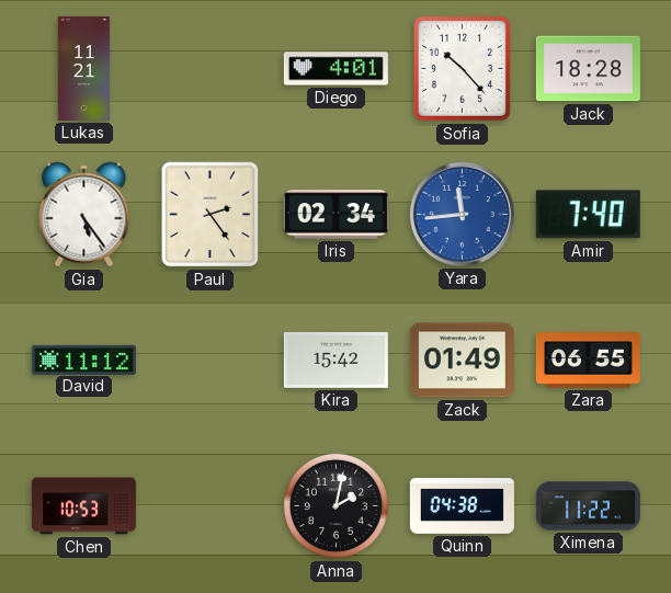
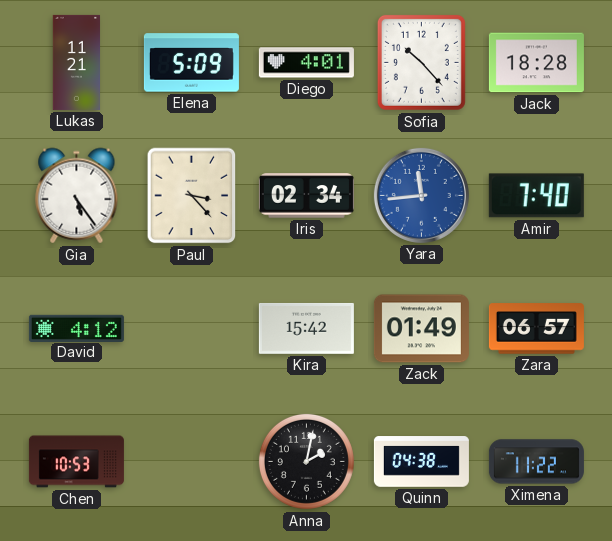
Elena: none -> 5:09 (191, 63)
Paul: 2:24 -> 3:23 (192, 196)
David: 11:12 -> 4:12 (76, 328)
Zara: 06:55 -> 06:57 (536, 329)
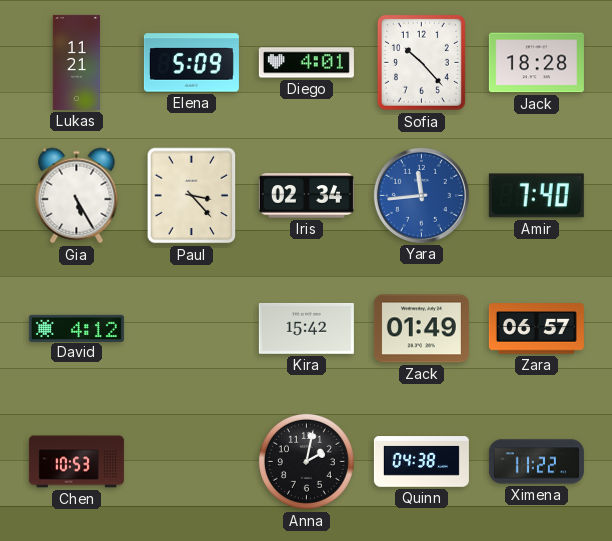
Gia: 5:24 -> 5:25 (77, 196)
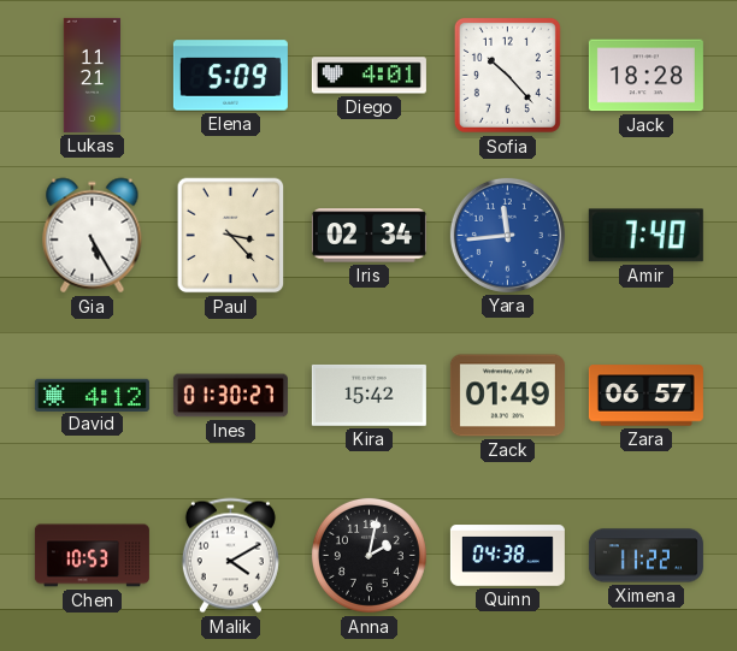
Ines: none -> 01:30 (230, 396)
Malik: none -> 4:10 (230, 556)
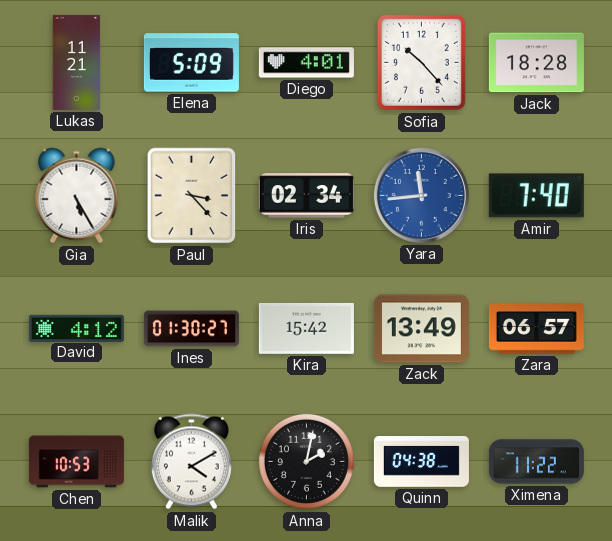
Zack: 01:49 -> 13:49 (421, 329)
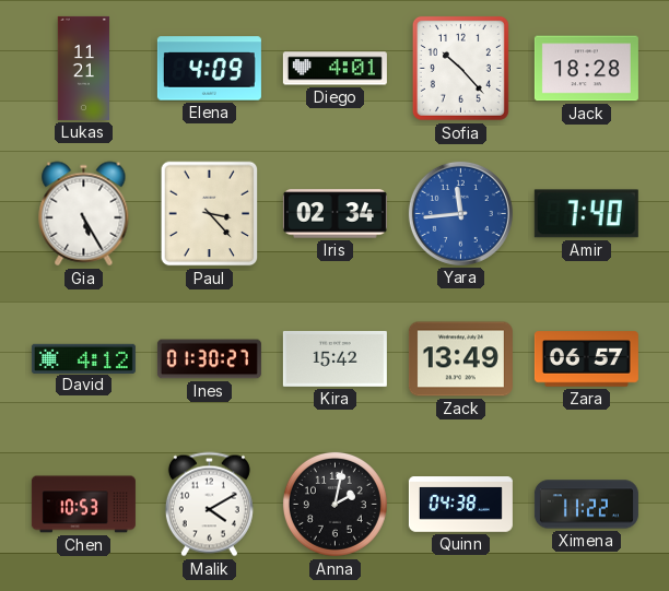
Elena: 5:09 -> 4:09 (209, 69)
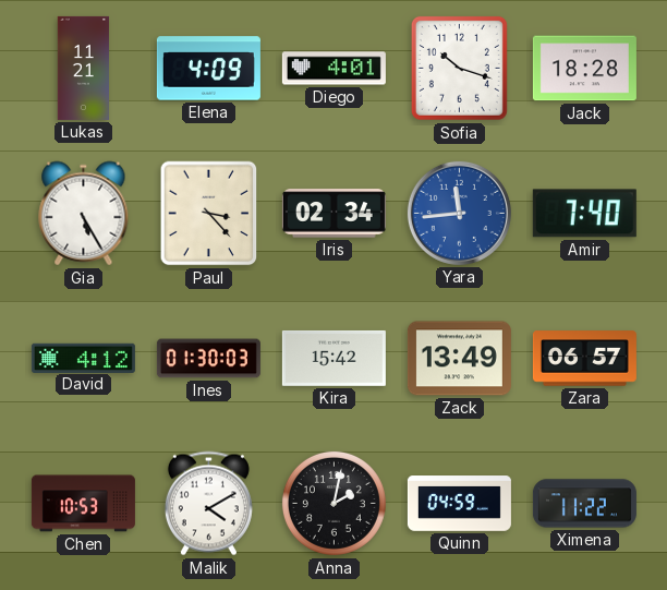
Sofia: 10:23 -> 10:18 (459, 68)
Ines: 01:30:27 -> 01:30:03 (208, 359)
Quinn: 04:38 -> 04:59 (459, 504)
